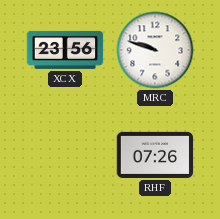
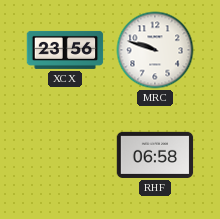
RHF: 07:26 -> 06:58 (155, 155)
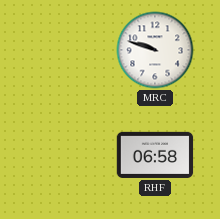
XCX: 23:56 -> none (65, 50)
